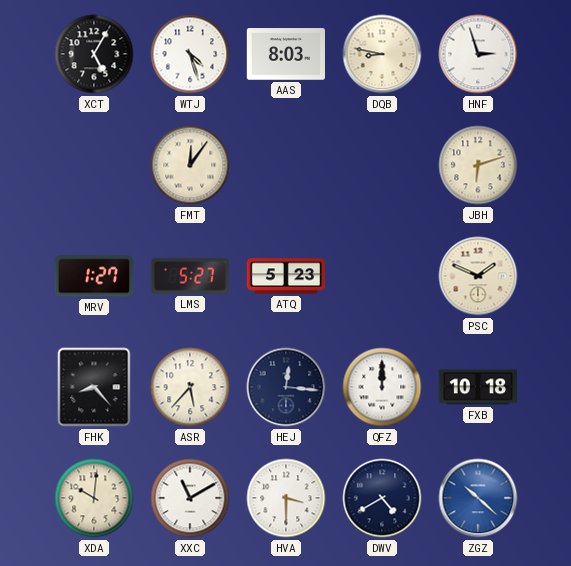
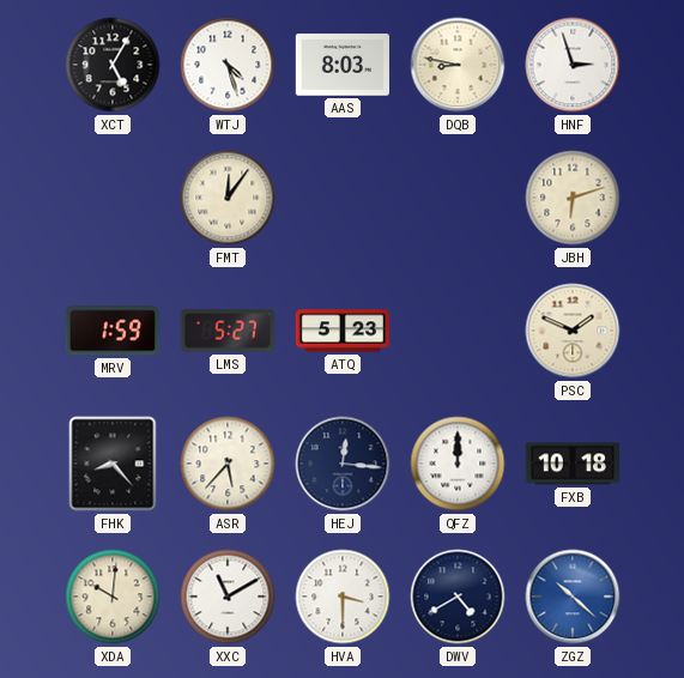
MRV: 1:27 -> 1:59 (113, 331)
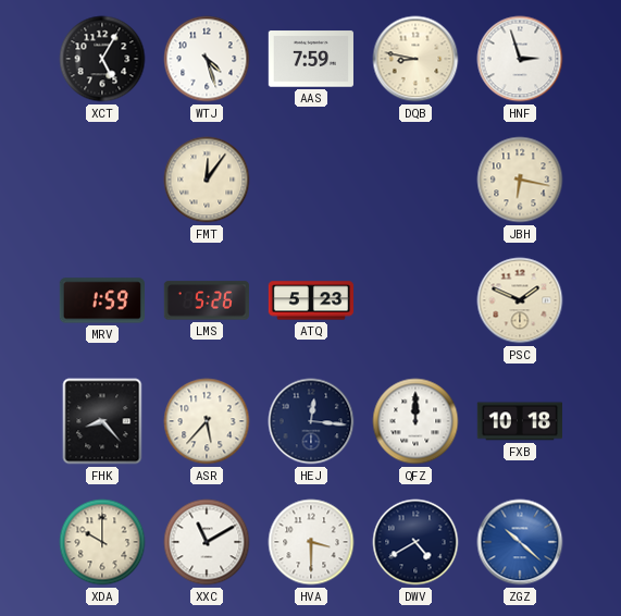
AAS: 8:03 -> 7:59 (311, 59)
JBH: 6:12 -> 6:17 (520, 180)
LMS: 5:27 -> 5:26 (207, 300)
XDA: 10:01 -> 10:00 (102, 542)
